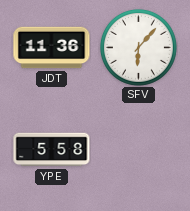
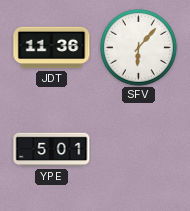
YPE: 5:58 -> 5:01 (52, 150)
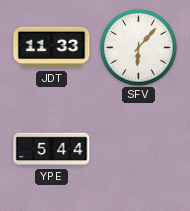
JDT: 11:36 -> 11:33 (52, 48)
YPE: 5:01 -> 5:44 (52, 150)
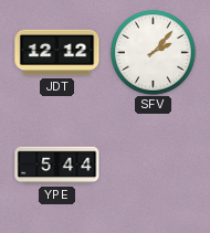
JDT: 11:33 -> 12:12 (57, 53)
SFV: 6:07 -> 2:07 (153, 52)
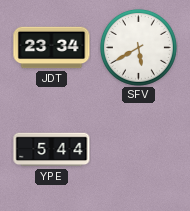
JDT: 12:12 -> 23:34 (52, 48)
SFV: 2:07 -> 5:40 (138, 47)
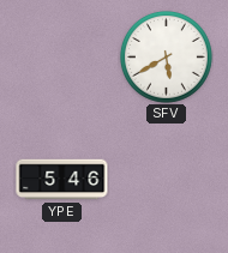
JDT: 23:34 -> none (52, 48)
YPE: 5:44 -> 5:46 (62, 180)
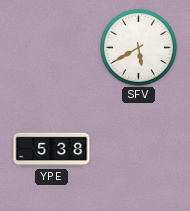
YPE: 5:46 -> 5:38 (52, 150)
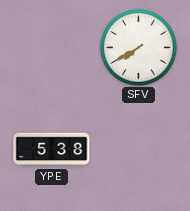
SFV: 5:40 -> 7:40 (138, 47)
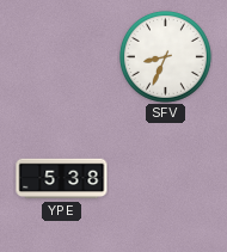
SFV: 7:40 -> 8:34 (165, 56)
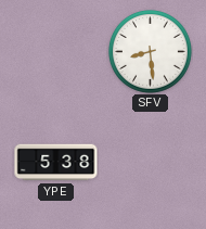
SFV: 8:34 -> 8:29 (150, 51)
